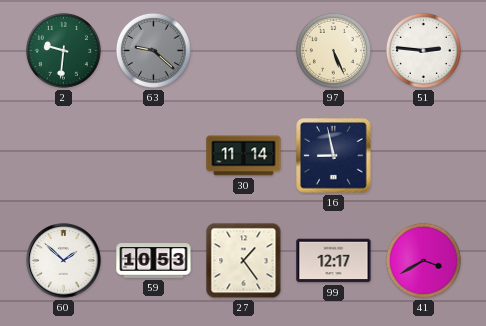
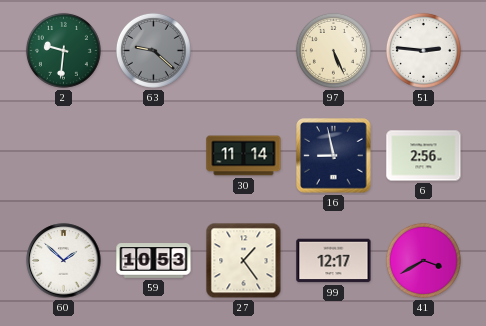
6: none -> 2:56 (424, 156)
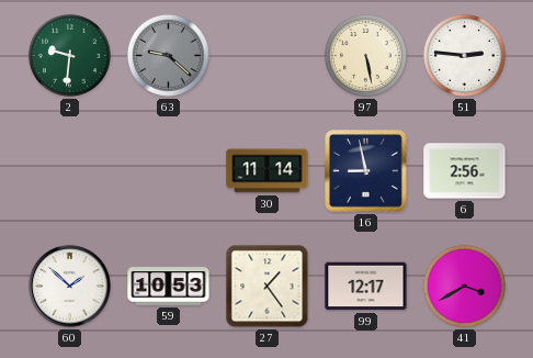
97: 5:26 -> 5:28 (365, 55)
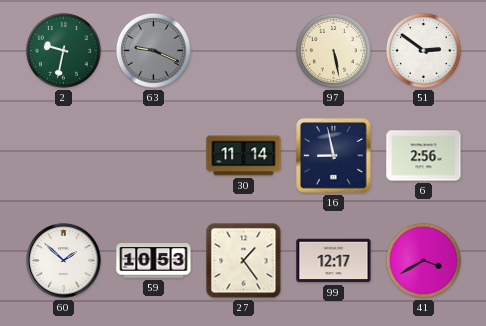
2: 9:31 -> 9:32 (63, 50)
63: 9:22 -> 9:19 (153, 50)
51: 2:46 -> 2:51 (423, 50)
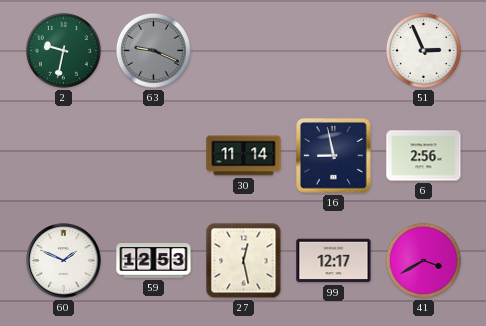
97: 5:28 -> none (333, 50)
51: 2:51 -> 2:56 (423, 50)
60: 1:52 -> 1:49 (64, 261)
59: 10:53 -> 12:53 (154, 261)
27: 1:24 -> 12:28 (244, 261)
